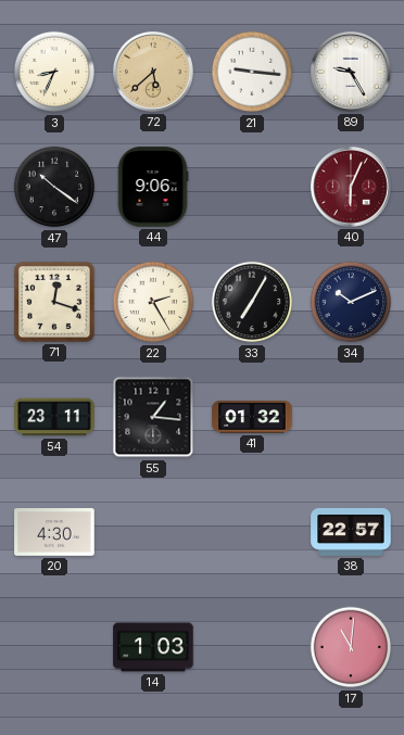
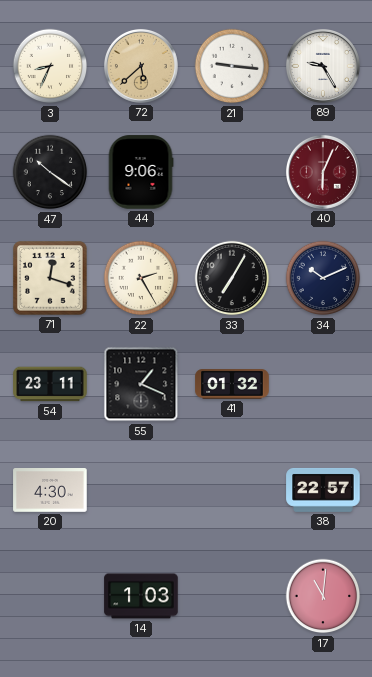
55: 1:16 -> 1:19 (141, 384)
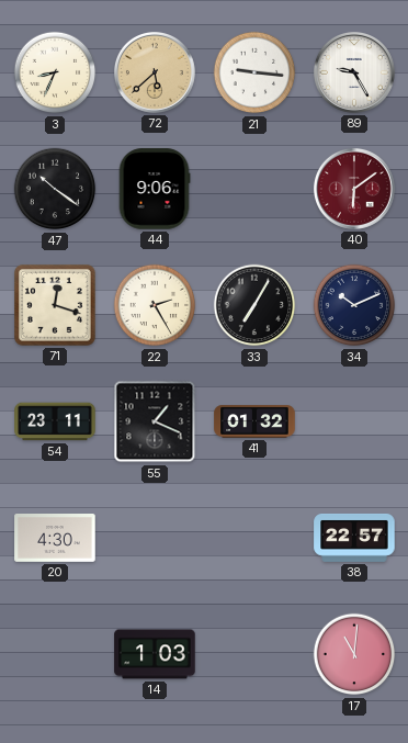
40: 6:04 -> 6:09 (354, 189)
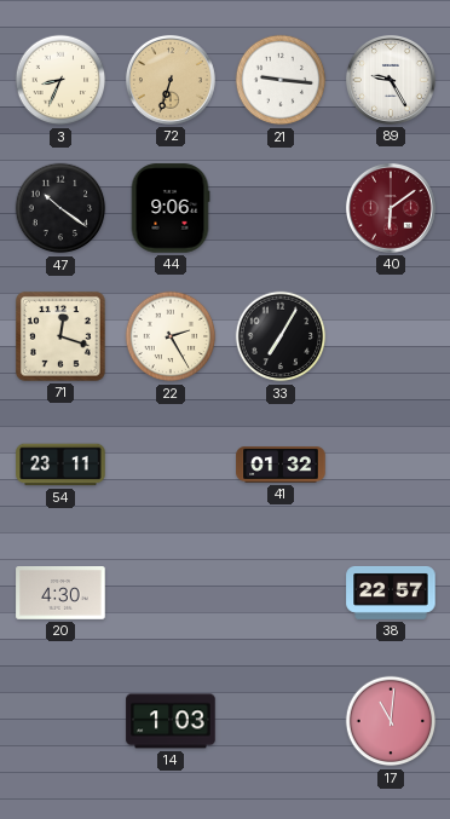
72: 5:38 -> 6:33 (171, 80)
34: 10:11 -> none (354, 305)
55: 1:19 -> none (155, 421)
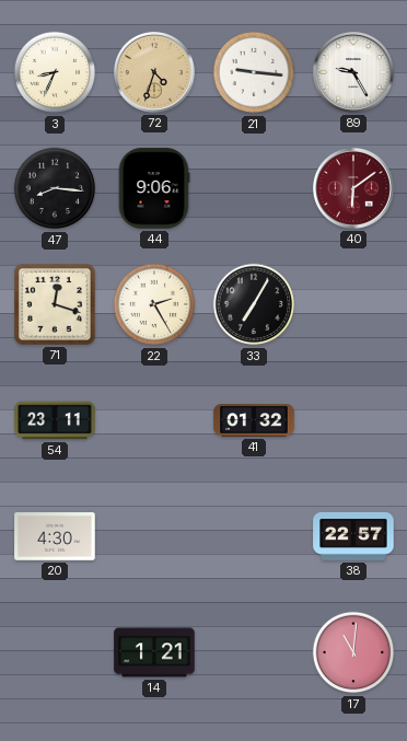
72: 6:33 -> 4:33 (154, 72)
47: 10:21 -> 8:16 (55, 188)
14: 1:03 -> 1:21 (154, 652)
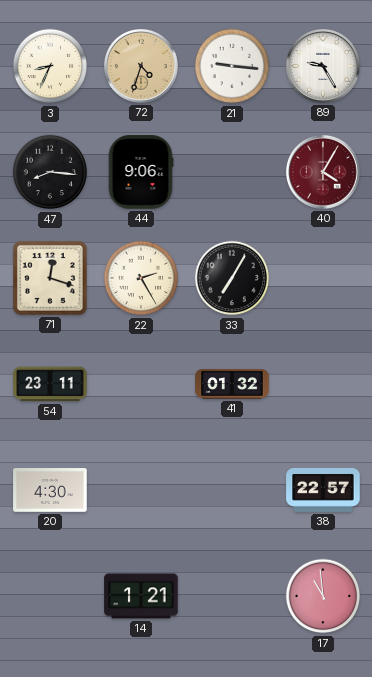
40: 6:09 -> 4:05 (323, 172)
17: 11:01 -> 10:59 (323, 596)
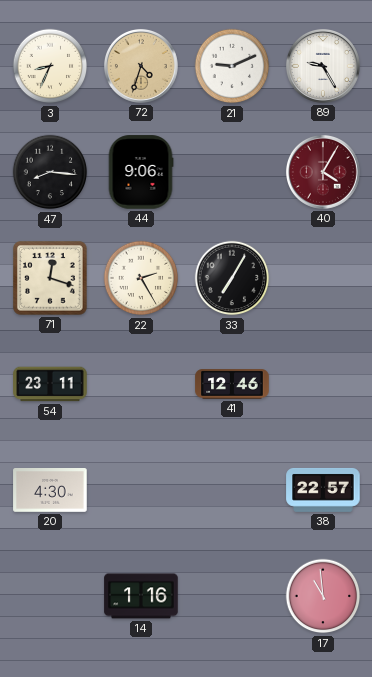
21: 9:16 -> 9:11 (232, 66)
41: 01:32 -> 12:46 (232, 384)
14: 1:21 -> 1:16 (141, 596)
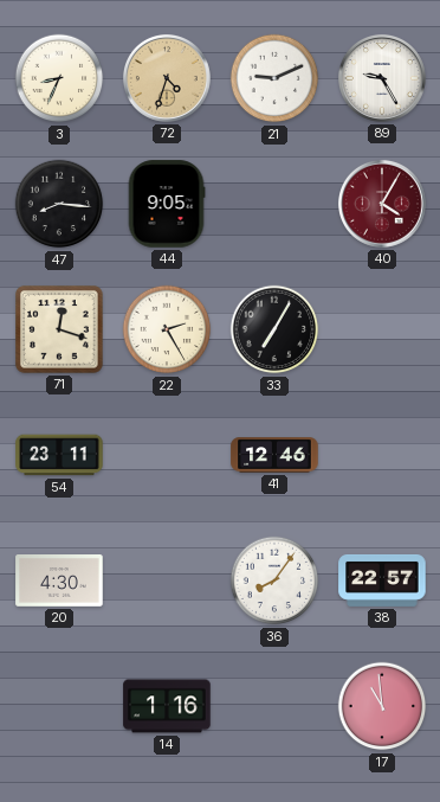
44: 9:06 -> 9:05 (167, 204)
36: none -> 8:06 (274, 580)
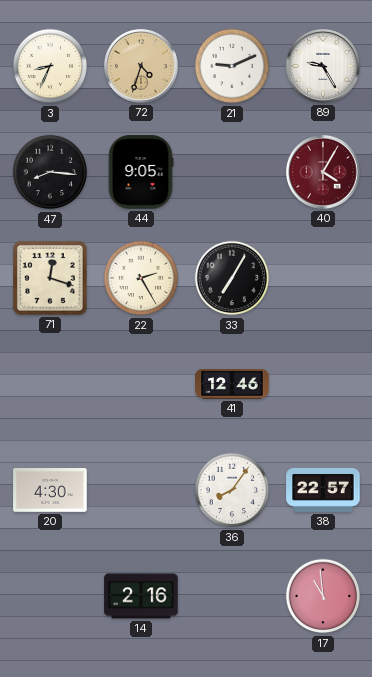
54: 23:11 -> none (59, 455)
14: 1:16 -> 2:16 (141, 596)
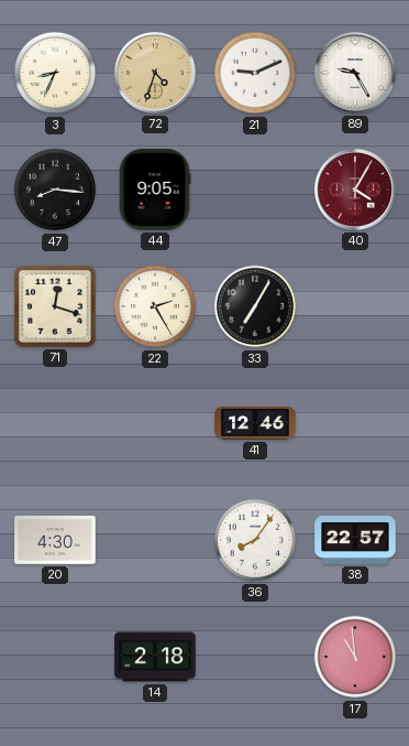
14: 2:16 -> 2:18 (155, 657)
